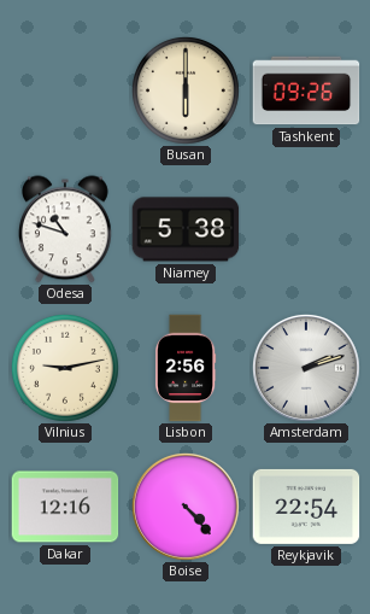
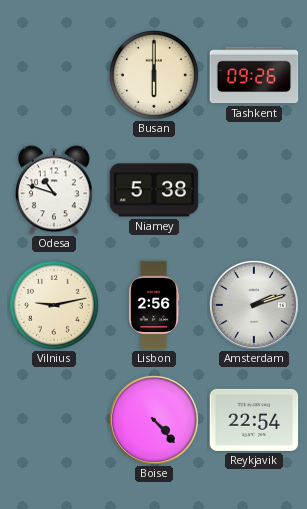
Dakar: 12:16 -> none (65, 507)
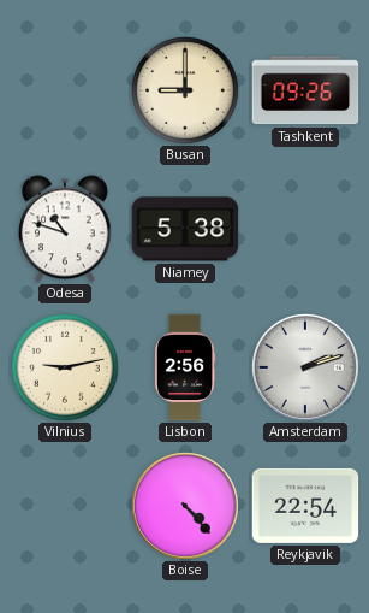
Busan: 6:00 -> 9:00 (185, 90)
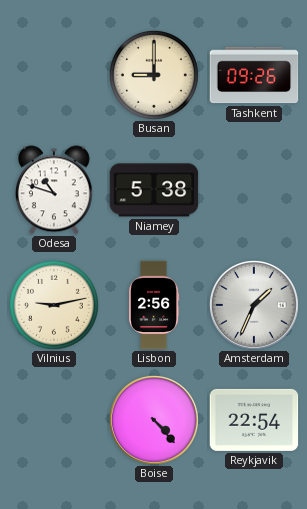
Amsterdam: 2:12 -> 1:34 (254, 305)
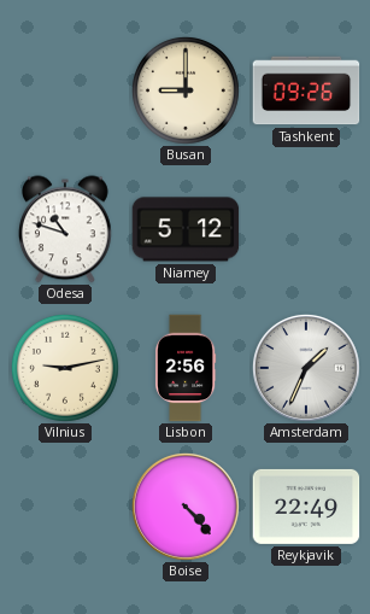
Niamey: 5:38 -> 5:12 (186, 229)
Reykjavik: 22:54 -> 22:49 (306, 507)
